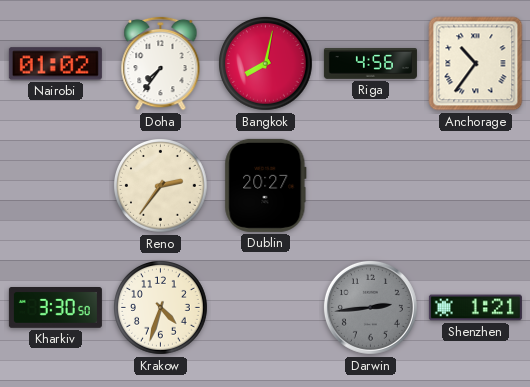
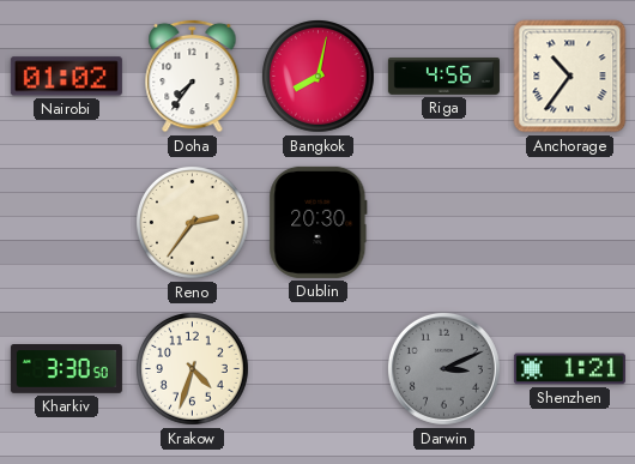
Dublin: 20:27 -> 20:30 (319, 222)
Darwin: 2:44 -> 3:11 (443, 368)
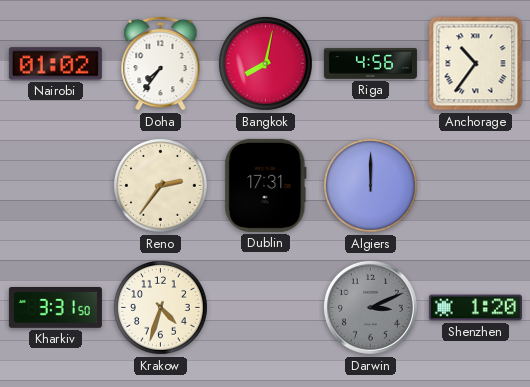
Dublin: 20:30 -> 17:31 (266, 185)
Algiers: none -> 12:00 (371, 186)
Kharkiv: 3:30 -> 3:31 (55, 308)
Shenzhen: 1:21 -> 1:20 (475, 308)
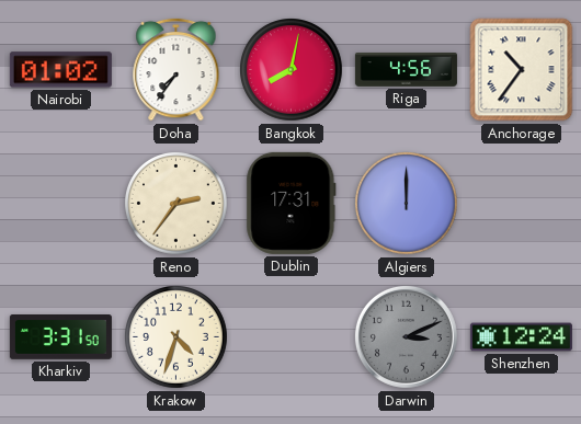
Shenzhen: 1:20 -> 12:24 (521, 337)
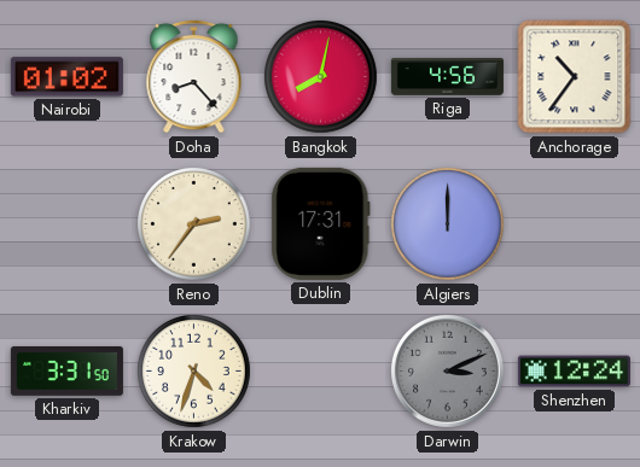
Doha: 7:36 -> 8:23 (194, 76)
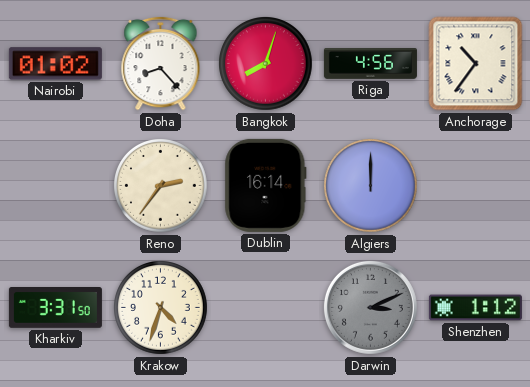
Bangkok: 8:02 -> 8:03 (266, 64)
Dublin: 17:31 -> 16:14 (266, 185)
Shenzhen: 12:24 -> 1:12 (475, 308)
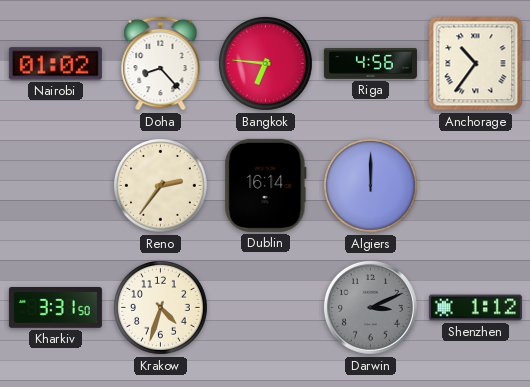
Bangkok: 8:03 -> 6:46 (266, 64)
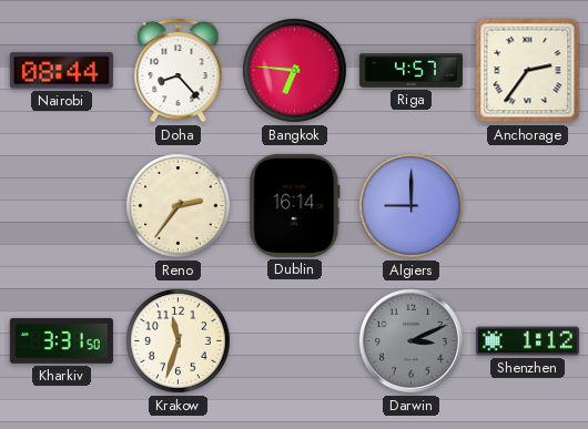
Nairobi: 01:02 -> 08:44 (61, 71)
Riga: 4:56 -> 4:57 (410, 71)
Anchorage: 10:36 -> 2:36 (528, 71)
Algiers: 12:00 -> 9:00 (412, 206)
Krakow: 4:33 -> 11:33 (179, 341)
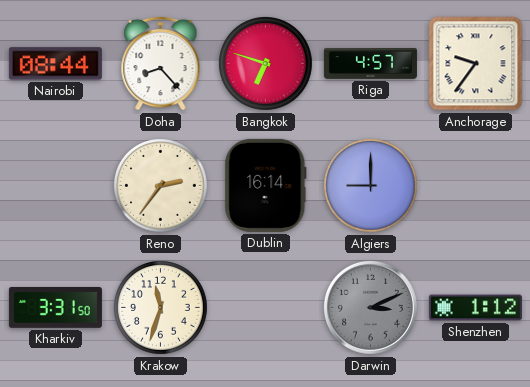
Bangkok: 6:46 -> 6:48 (266, 64)
Anchorage: 2:36 -> 9:36 (476, 64)
